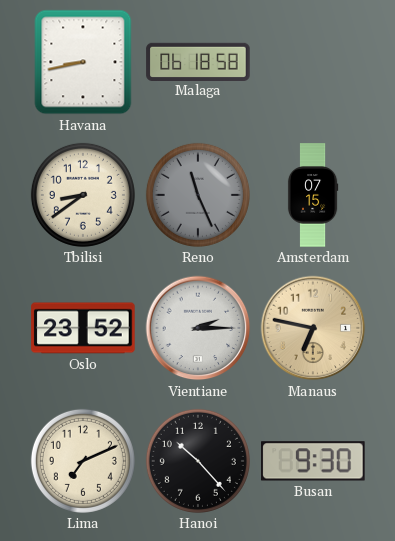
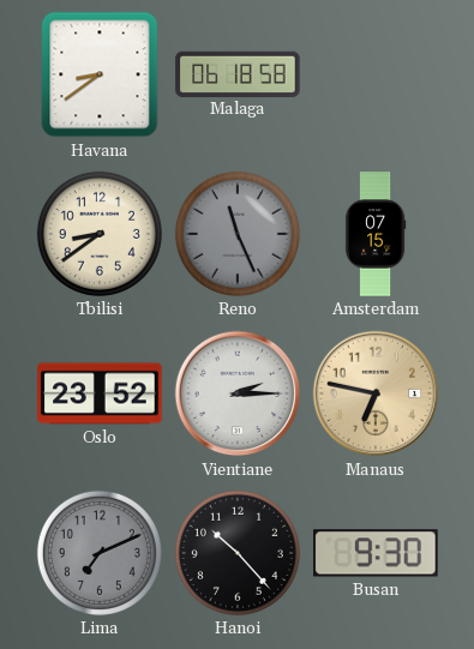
Havana: 8:43 -> 8:39 (100, 74)
Lima dial: cream -> grey (100, 553)
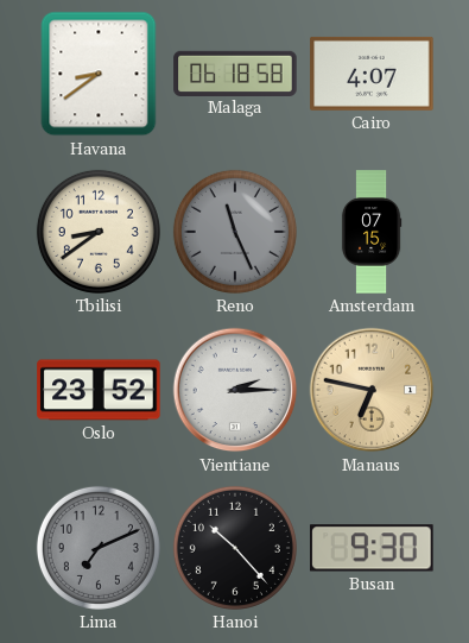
Cairo: none -> 4:07 (372, 74)
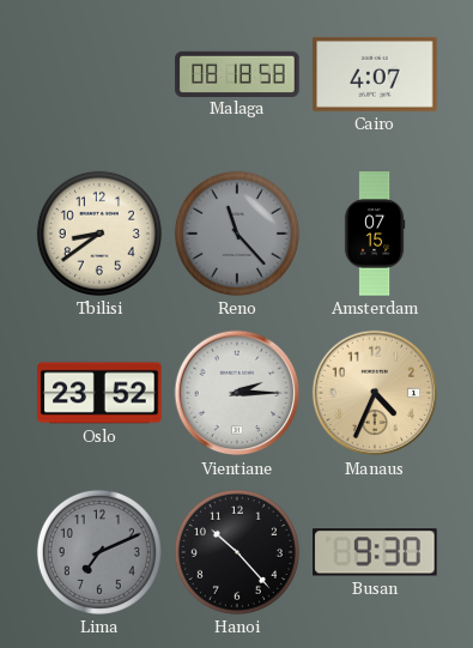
Havana: 8:39 -> none (99, 74)
Malaga: 06:18 -> 08:18 (237, 73)
Reno: 11:26 -> 11:23 (237, 234)
Manaus: 6:47 -> 4:34 (375, 393)
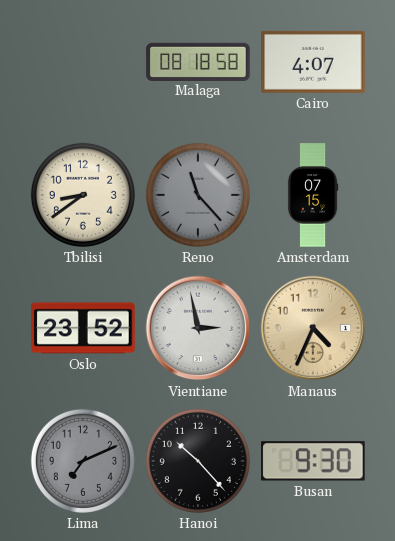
Vientiane: 2:15 -> 2:58 (198, 328)
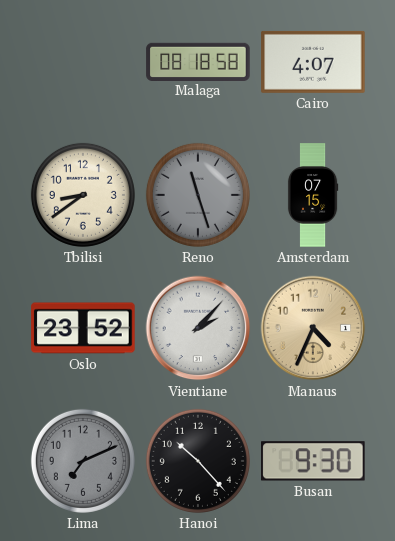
Reno: 11:23 -> 11:27 (198, 195)
Vientiane: 2:58 -> 2:07 (198, 328)
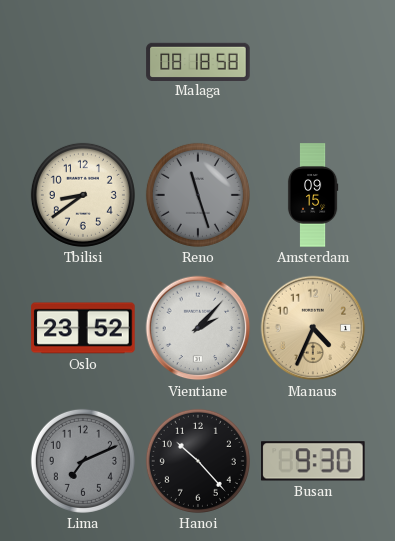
Cairo: 4:07 -> none (313, 62)
Amsterdam: 07:15 -> 09:15 (313, 195)
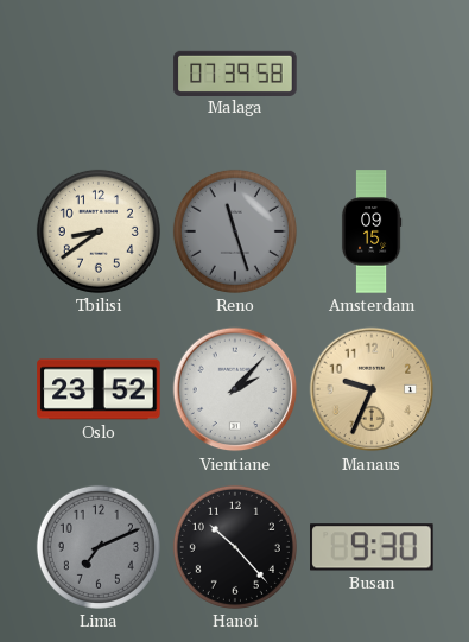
Malaga: 08:18 -> 07:39 (235, 72)
Manaus: 4:34 -> 9:34 (372, 389)
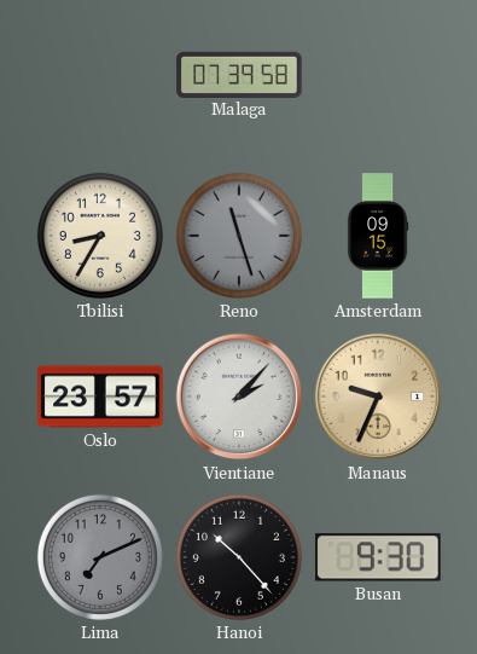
Tbilisi: 8:39 -> 8:35 (100, 236)
Oslo: 23:52 -> 23:57 (100, 397)
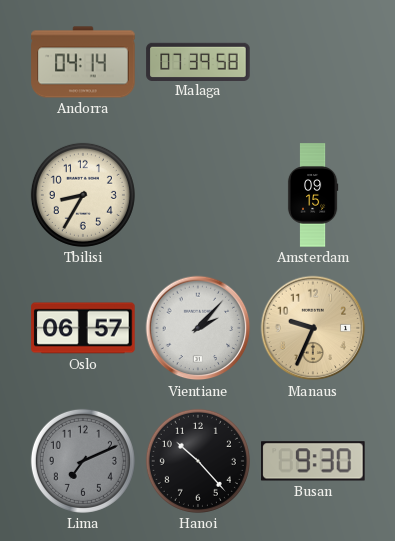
Andorra: none -> 04:14 (83, 62)
Reno: 11:27 -> none (239, 236)
Oslo: 23:57 -> 06:57 (83, 328)
